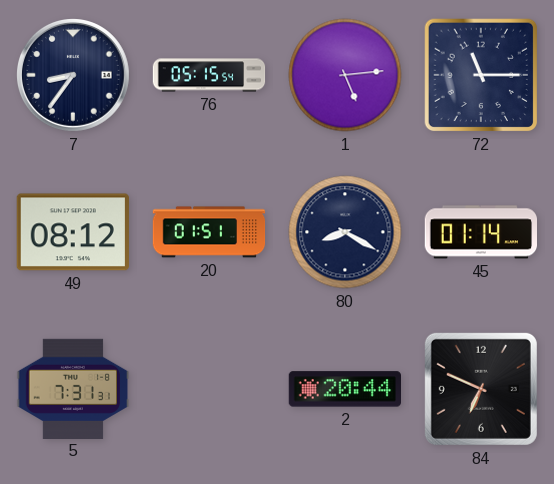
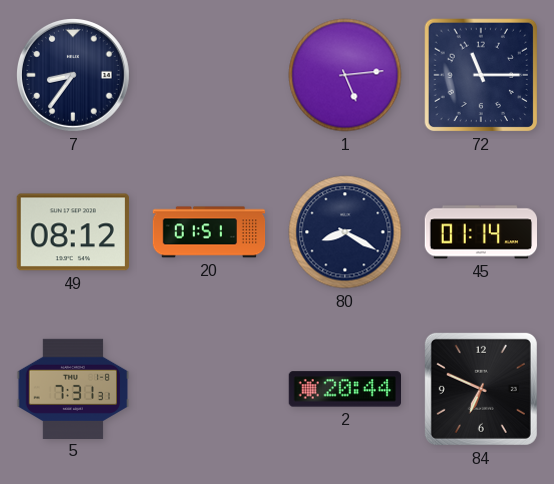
76: 05:15 -> none (209, 75)
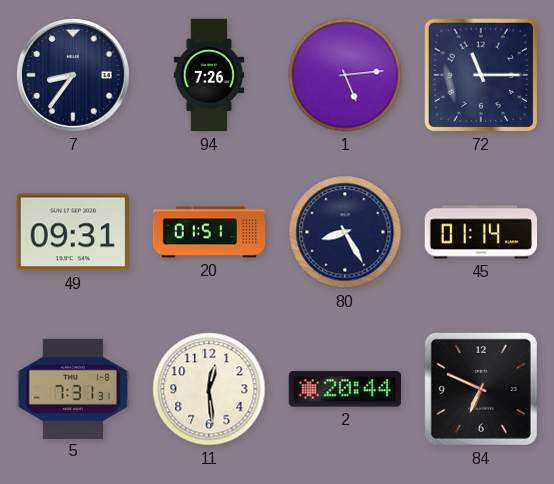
94: none -> 7:26 (209, 75)
49: 08:12 -> 09:31 (73, 232)
80: 8:20 -> 8:25 (345, 232)
11: none -> 12:29 (209, 389)
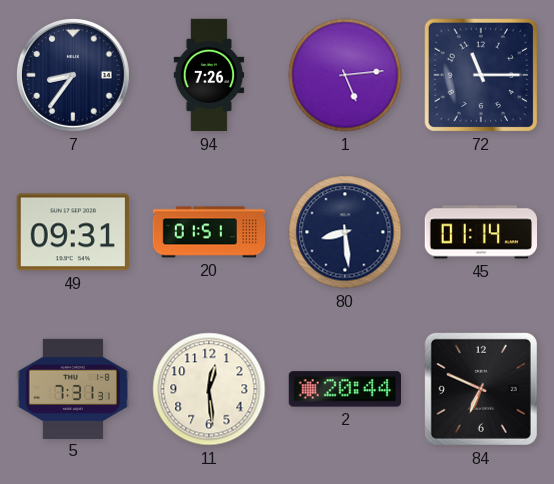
80: 8:25 -> 8:29 (345, 232)
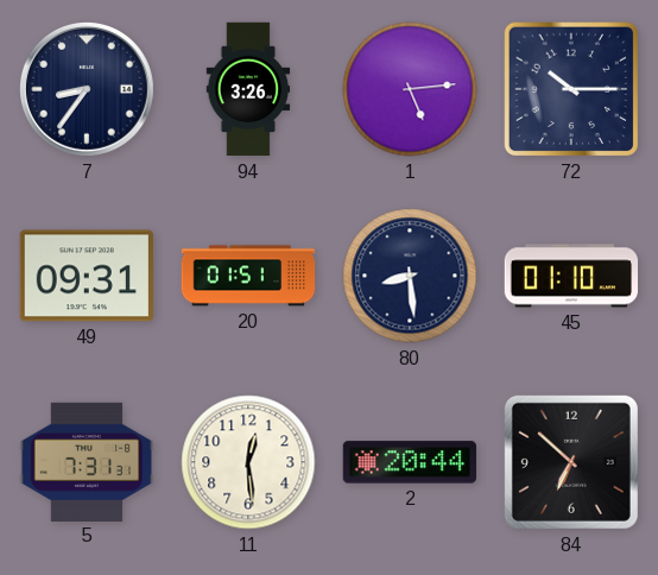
94: 7:26 -> 3:26 (248, 89)
72: 11:15 -> 10:15 (571, 89)
45: 01:14 -> 01:10 (571, 276)
84: 6:49 -> 6:52 (571, 462)
